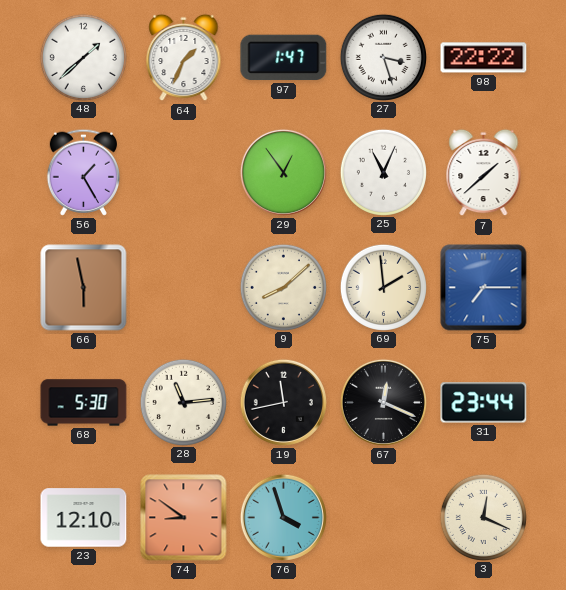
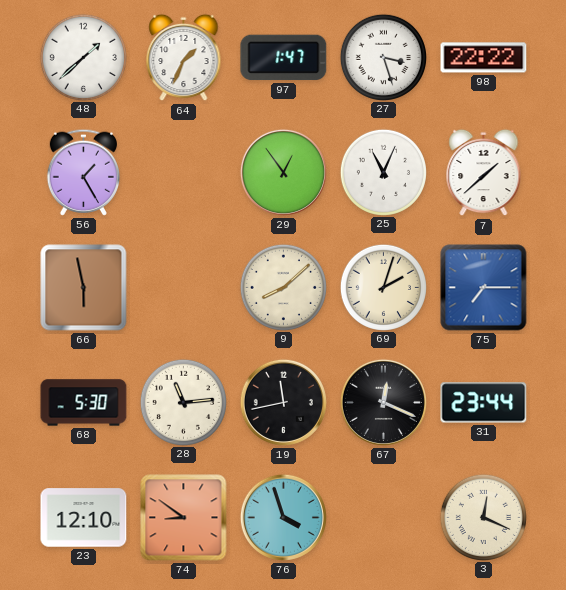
69: 1:59 -> 2:03 (383, 287)
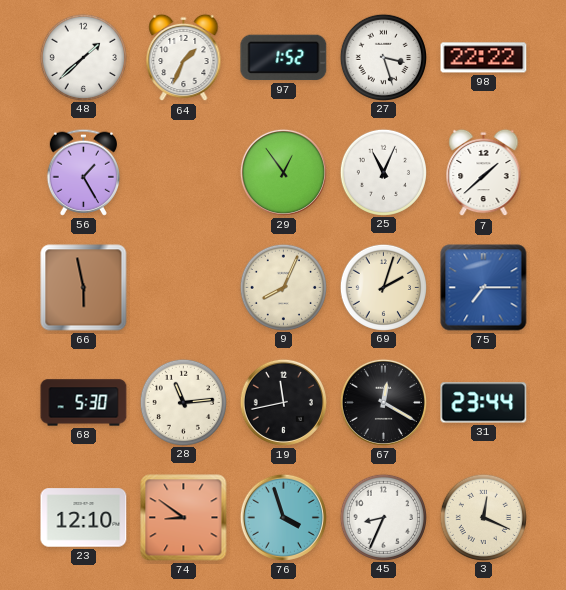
97: 1:47 -> 1:52 (284, 58)
9: 8:08 -> 8:04 (283, 287)
67: 12:19 -> 12:20 (383, 402)
45: none -> 8:34 (383, 517)
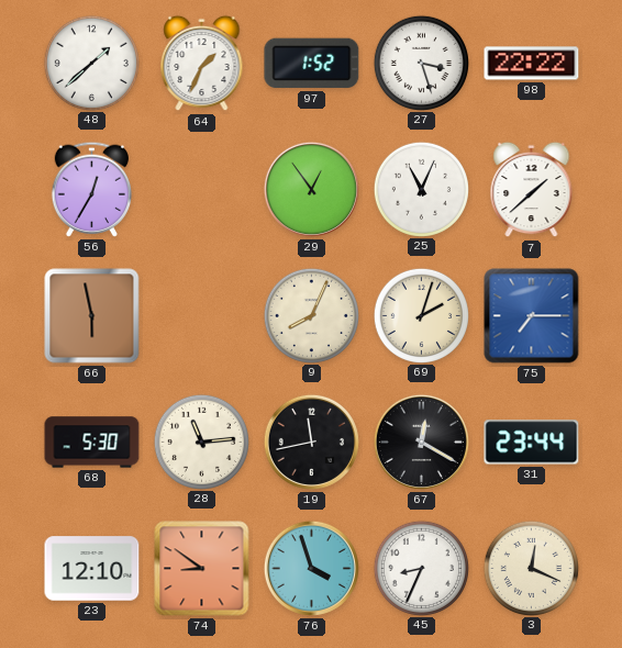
56: 1:25 -> 12:35 (91, 189)
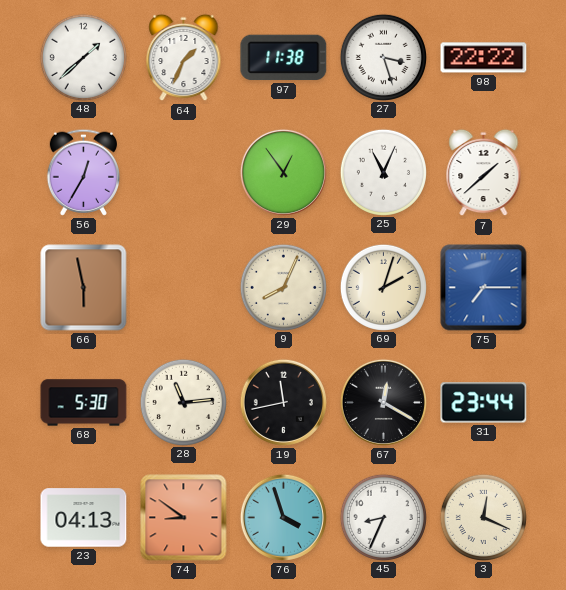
97: 1:52 -> 11:38 (284, 58)
23: 12:10 -> 04:13 (84, 518)
